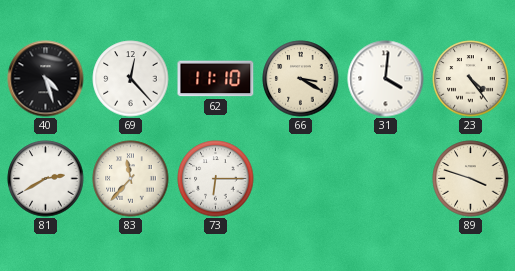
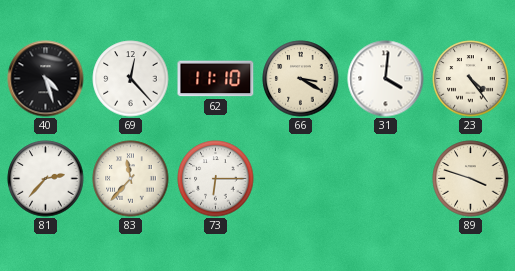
81: 2:40 -> 2:37 (46, 179)
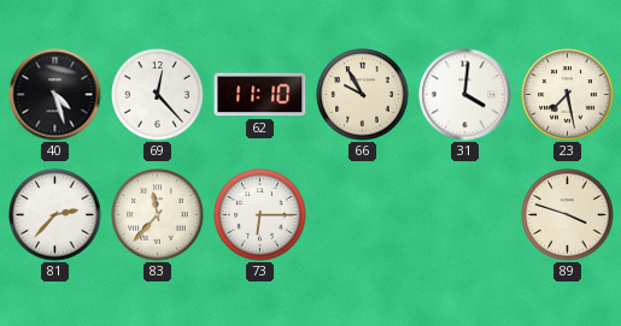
66: 3:20 -> 9:55 (363, 95)
23: 4:24 -> 7:28 (568, 95)
